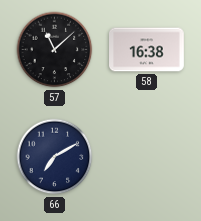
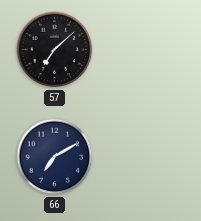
57: 11:08 -> 7:08 (55, 50)
58: 16:38 -> none (147, 50)
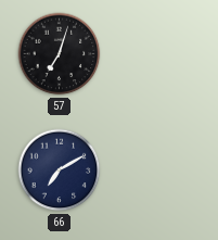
57: 7:08 -> 7:03 (60, 54)
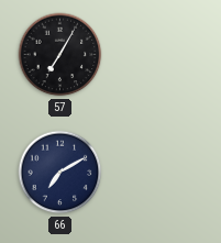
57: 7:03 -> 7:05 (60, 55)
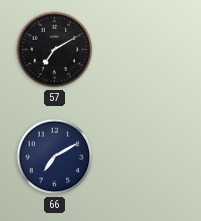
57: 7:05 -> 7:10 (55, 50)
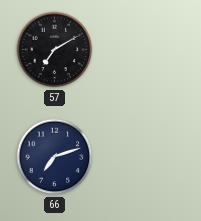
66: 7:10 -> 7:12 (55, 157)
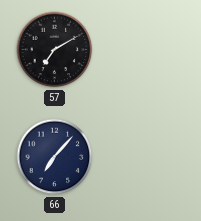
66: 7:12 -> 7:07 (55, 157)
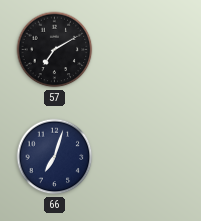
66: 7:07 -> 7:03 (55, 157)
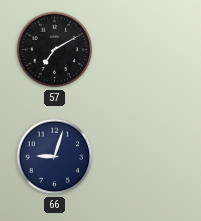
66: 7:03 -> 9:03 (55, 157)
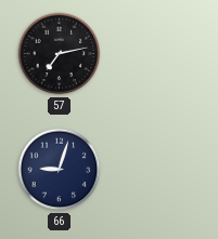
57: 7:10 -> 7:13 (60, 54)
